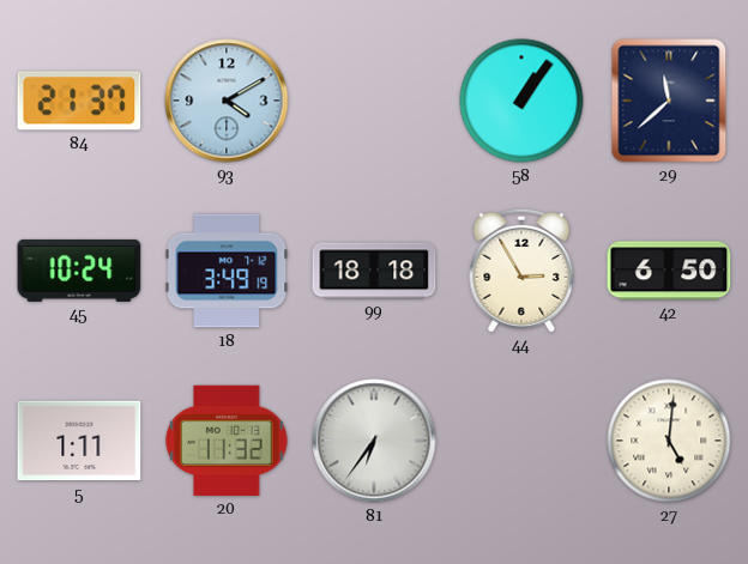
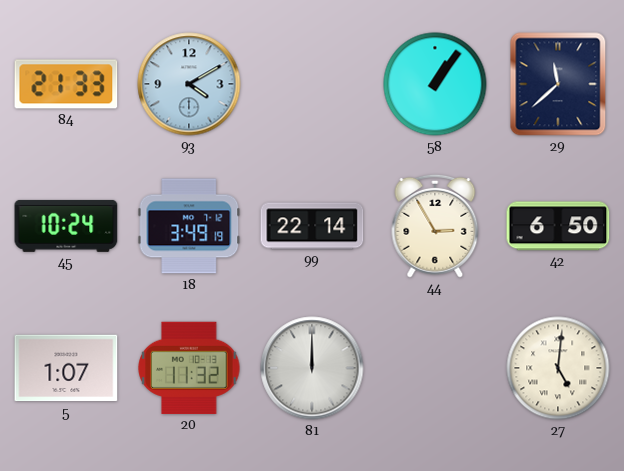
84: 21:37 -> 21:33 (66, 84)
99: 18:18 -> 22:14 (312, 226)
5: 1:11 -> 1:07 (66, 368)
81: 6:36 -> 12:00 (312, 368)
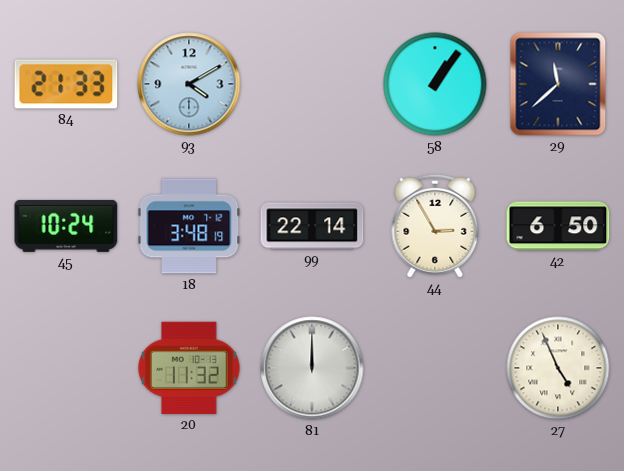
18: 3:49 -> 3:48 (189, 226)
5: 1:07 -> none (66, 368)
27: 5:01 -> 4:56 (558, 368)
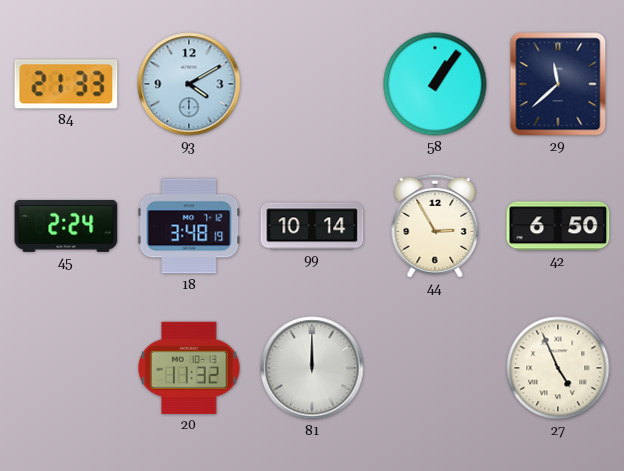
45: 10:24 -> 2:24 (66, 226)
99: 22:14 -> 10:14 (312, 226)
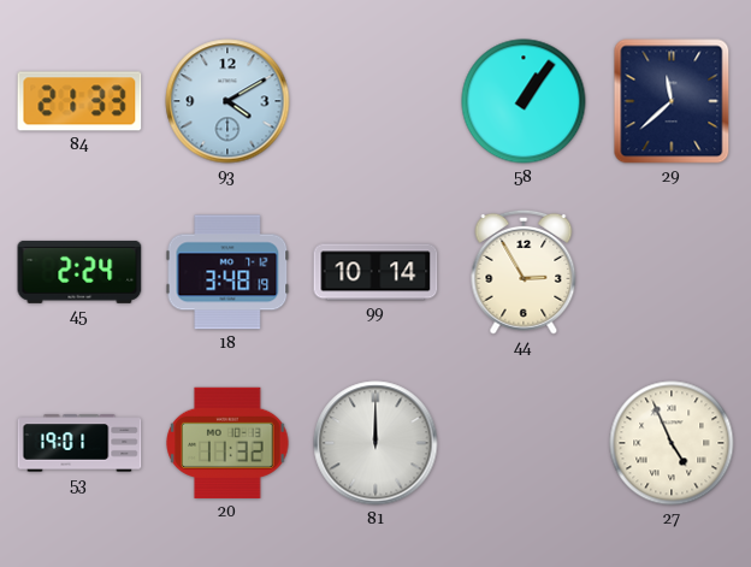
42: 6:50 -> none (558, 226)
53: none -> 19:01 (79, 443)
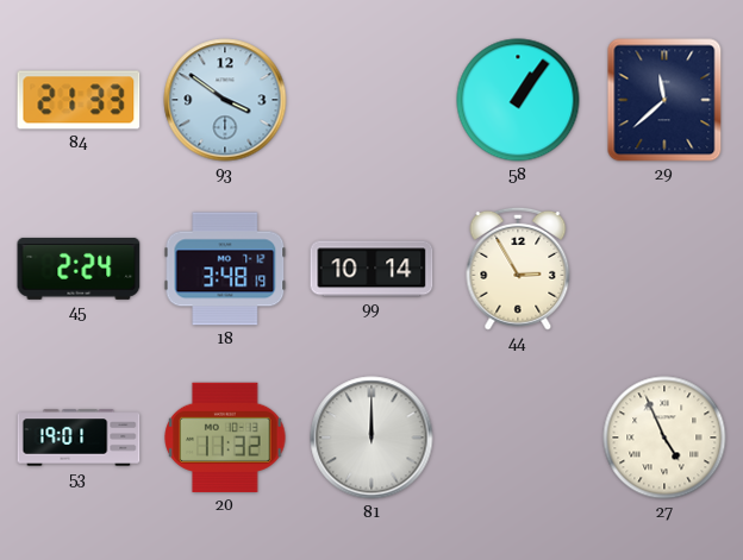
93: 4:10 -> 3:51 (225, 100)
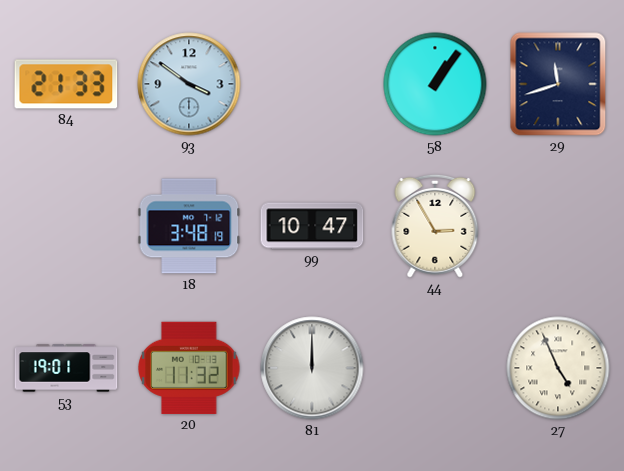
29: 11:38 -> 11:42 (558, 84)
45: 2:24 -> none (79, 269)
99: 10:14 -> 10:47 (312, 226)
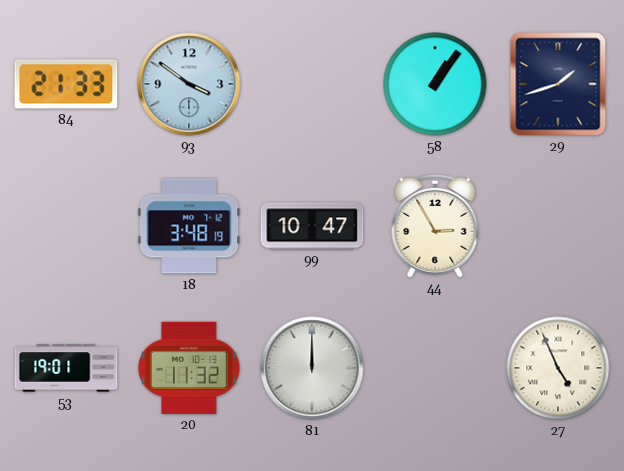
29: 11:42 -> 1:42 (558, 84)
